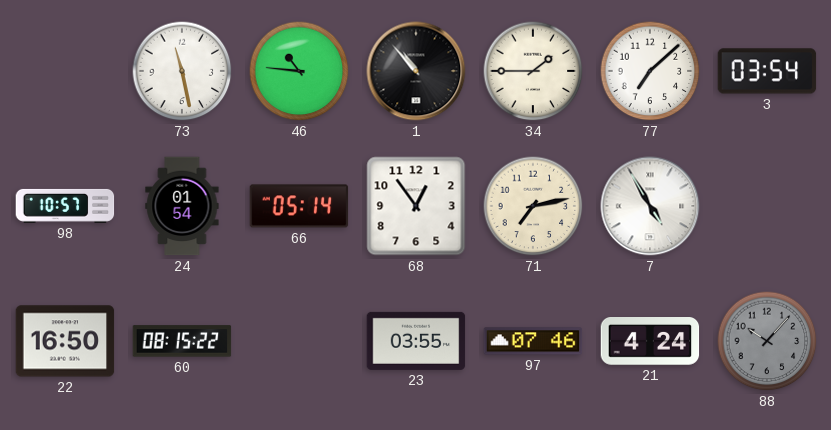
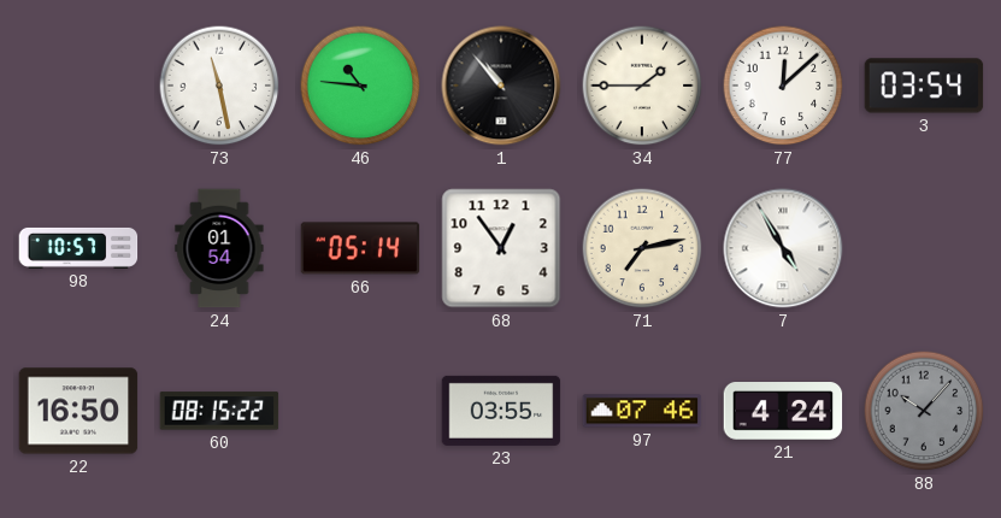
77: 7:08 -> 12:08 (783, 86)
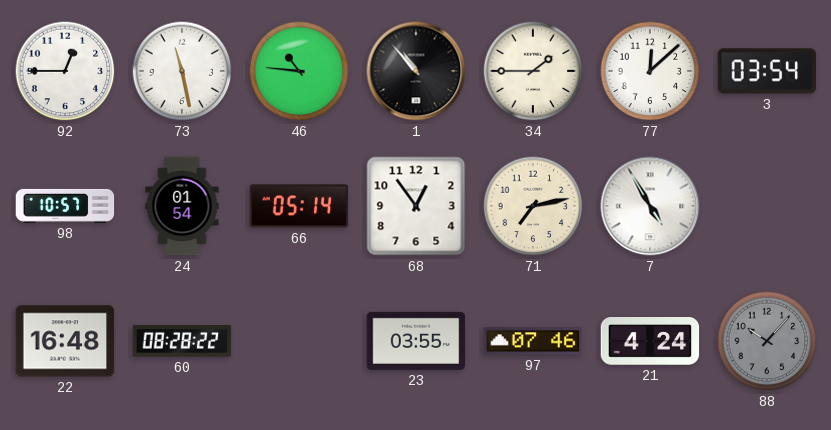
92: none -> 12:45 (65, 71)
22: 16:50 -> 16:48 (65, 341)
60: 08:15 -> 08:28 (182, 341)
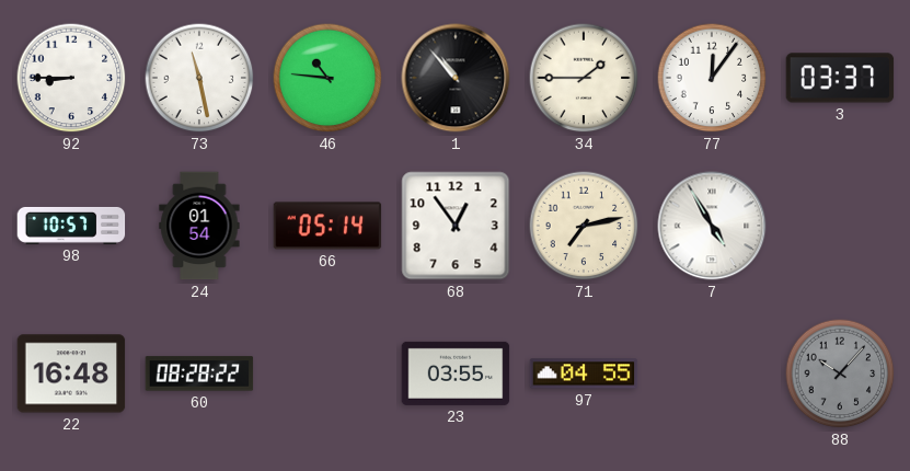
92: 12:45 -> 8:45 (71, 78)
77: 12:08 -> 12:06 (712, 78)
3: 03:54 -> 03:37 (840, 78)
97: 07:46 -> 04:55 (584, 374)
21: 4:24 -> none (650, 342)
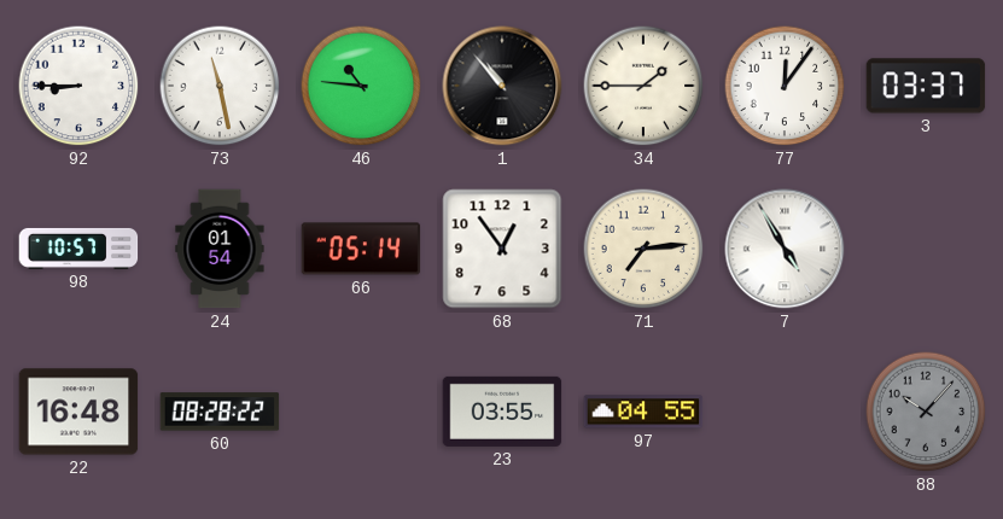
71: 7:13 -> 7:14 (643, 249)
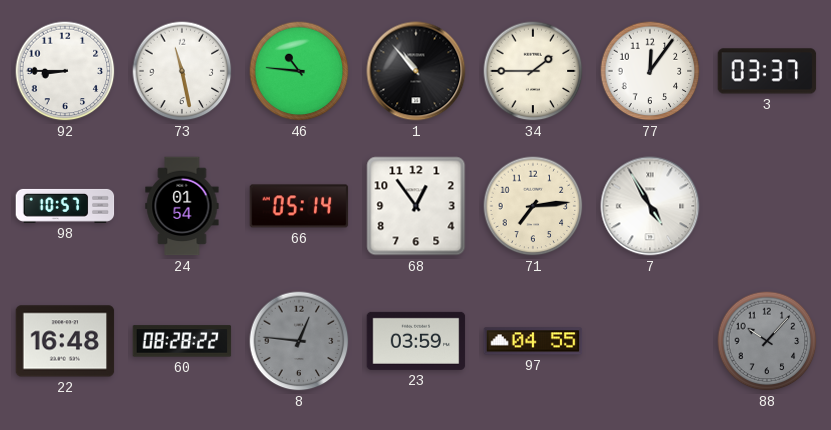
8: none -> 12:46 (299, 341)
23: 03:55 -> 03:59 (416, 341)
